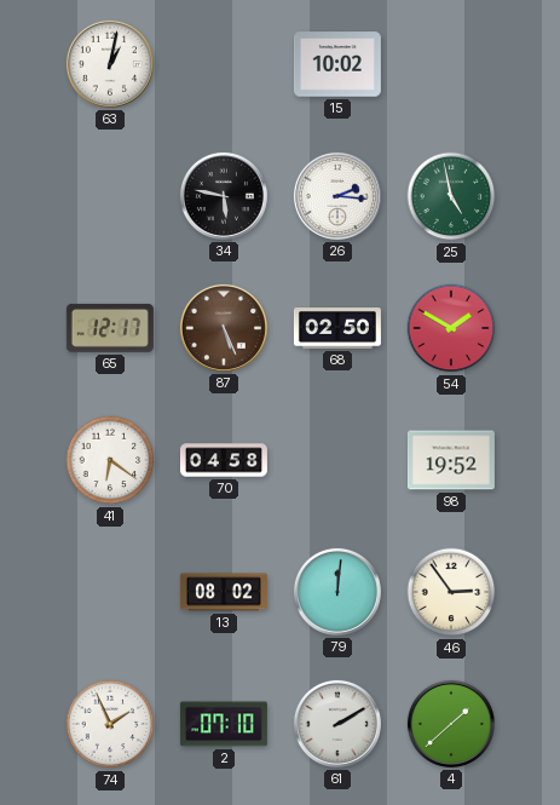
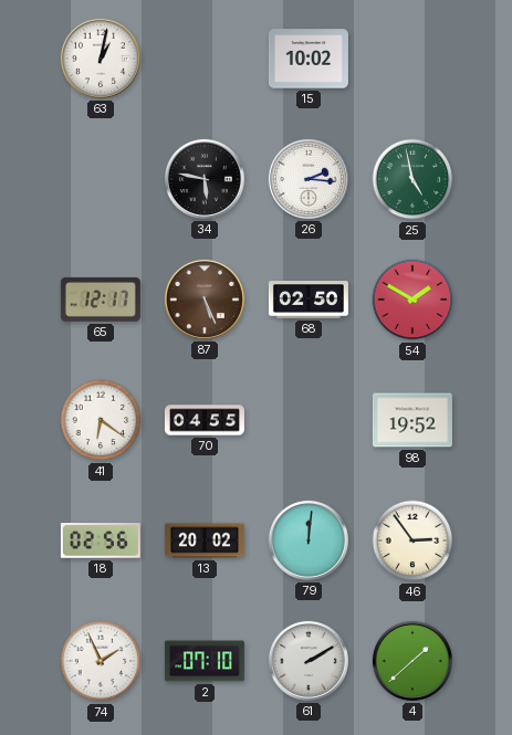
70: 04:58 -> 04:55 (205, 420)
18: none -> 02:56 (101, 540)
13: 08:02 -> 20:02 (205, 540)
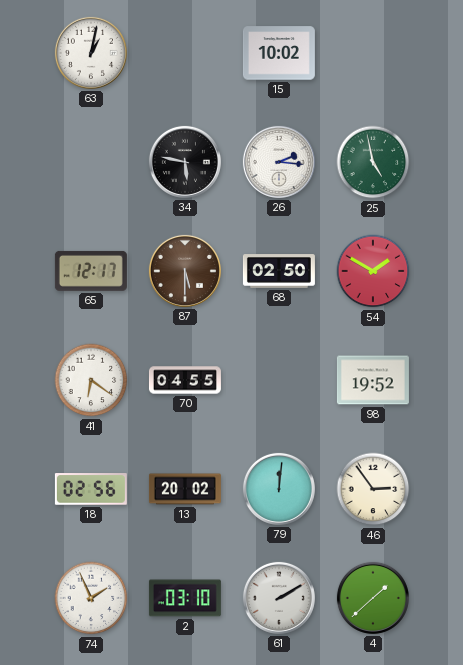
87: 5:26 -> 5:30 (185, 271)
2: 07:10 -> 03:10 (185, 598)
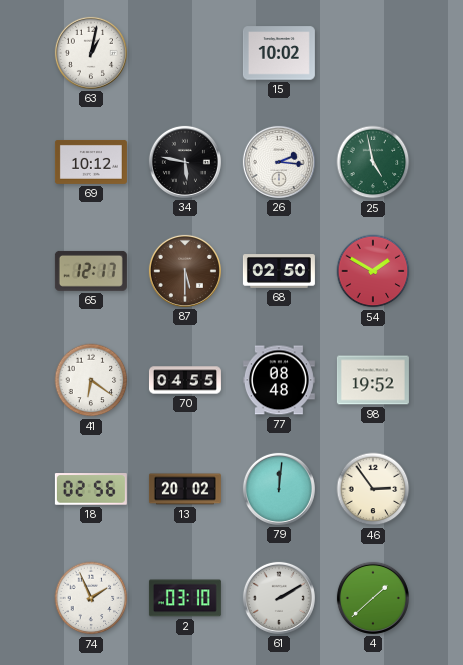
69: none -> 10:12 (91, 162)
77: none -> 08:48 (279, 380)
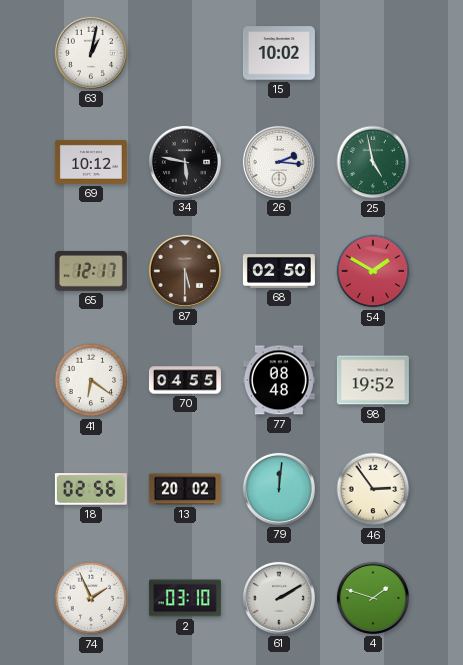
4: 1:38 -> 1:48 (373, 598)
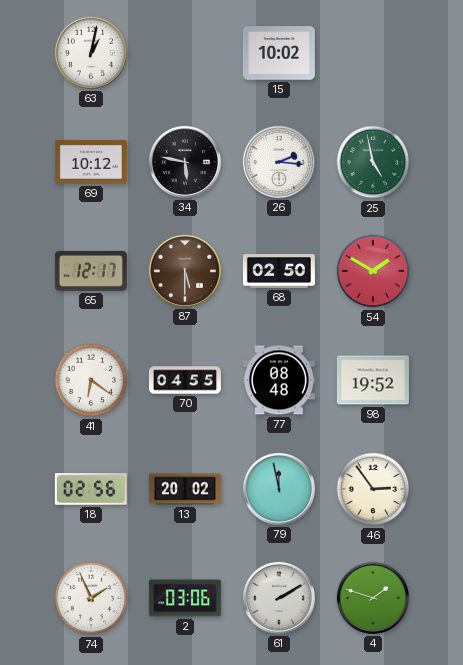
79: 12:01 -> 11:58 (279, 489)
2: 03:10 -> 03:06 (185, 598)
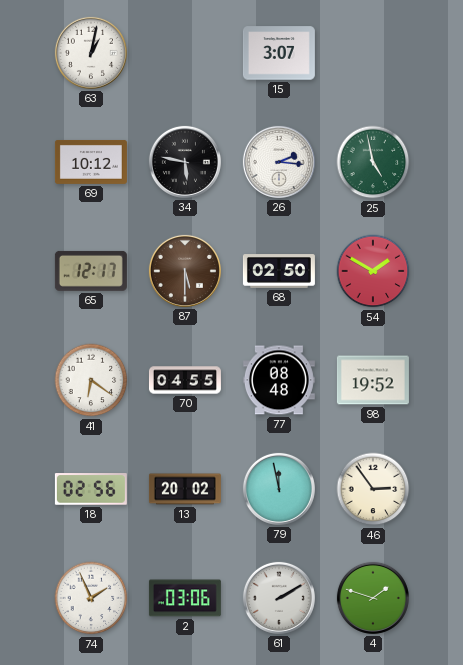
15: 10:02 -> 3:07 (279, 53)
